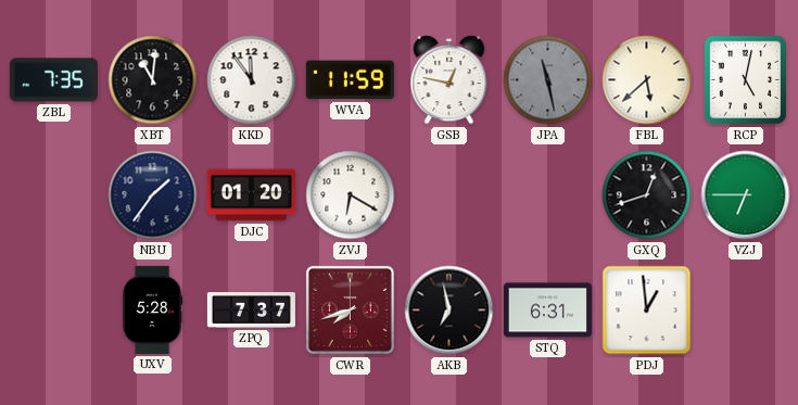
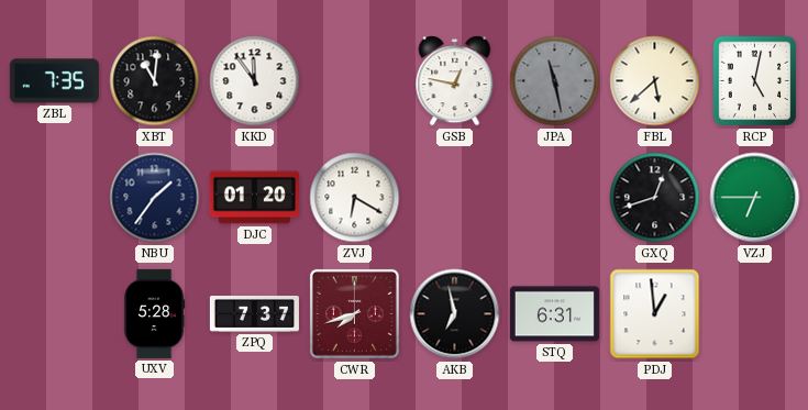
WVA: 11:59 -> none (350, 80)
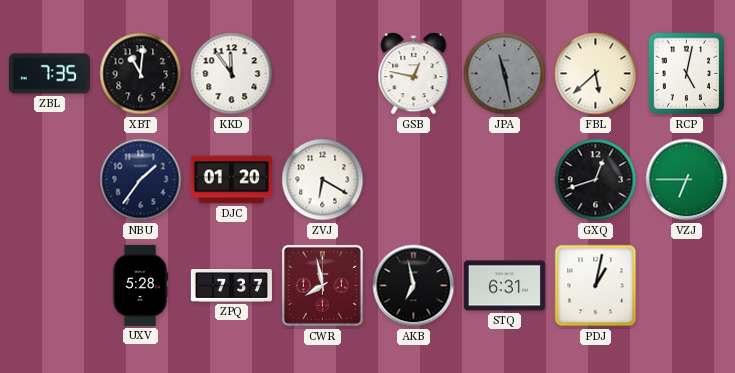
CWR: 7:42 -> 7:58 (322, 285)
PDJ: 12:59 -> 1:02 (596, 286)
